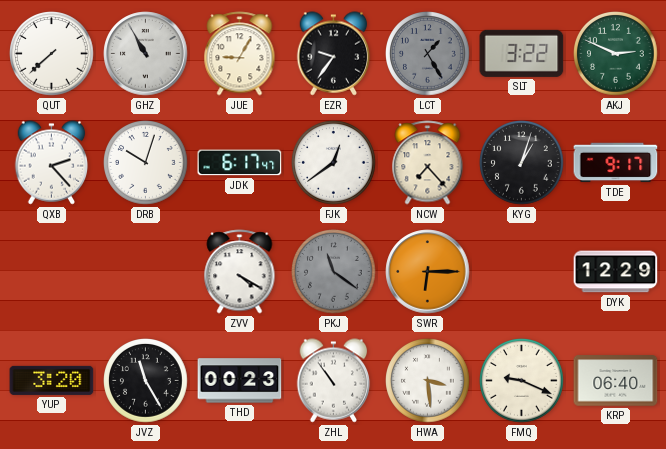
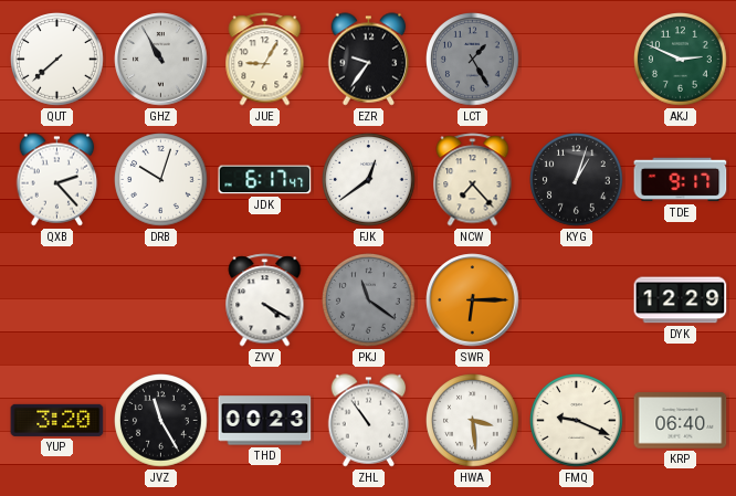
SLT: 3:22 -> none (522, 53)
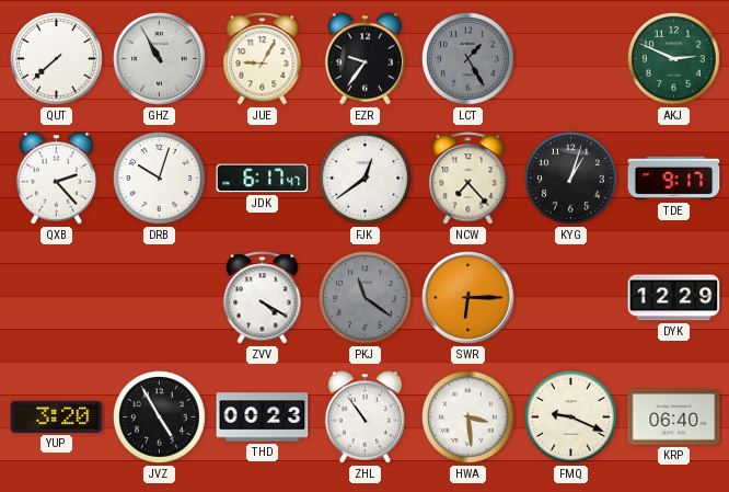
JVZ: 11:25 -> 4:55 (160, 417)
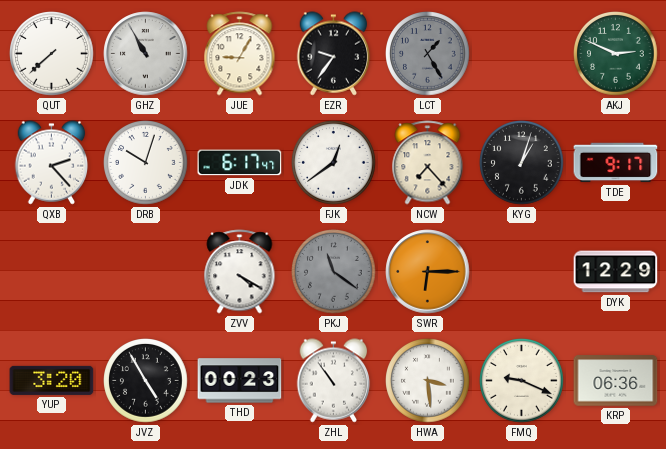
KRP: 06:40 -> 06:36 (616, 381)
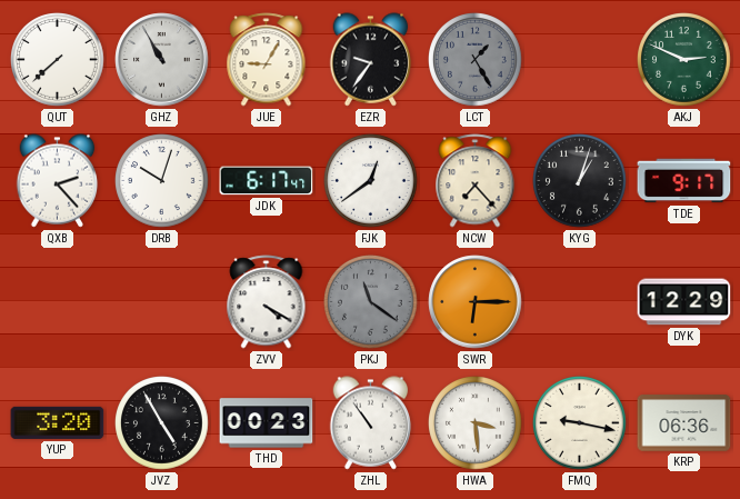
FMQ: 9:19 -> 9:17 (580, 423)
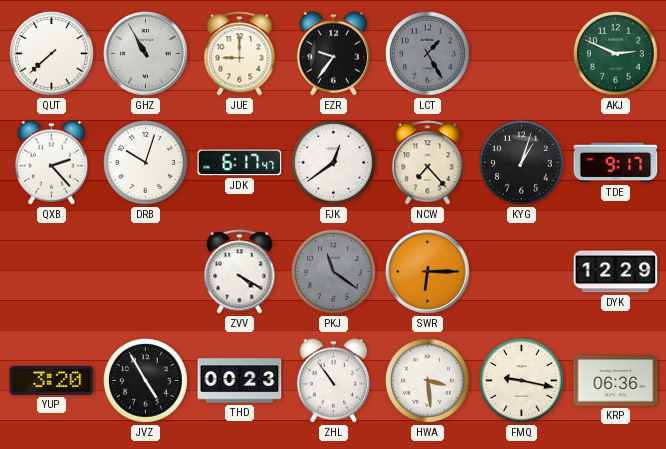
JUE: 9:05 -> 9:00 (240, 54)
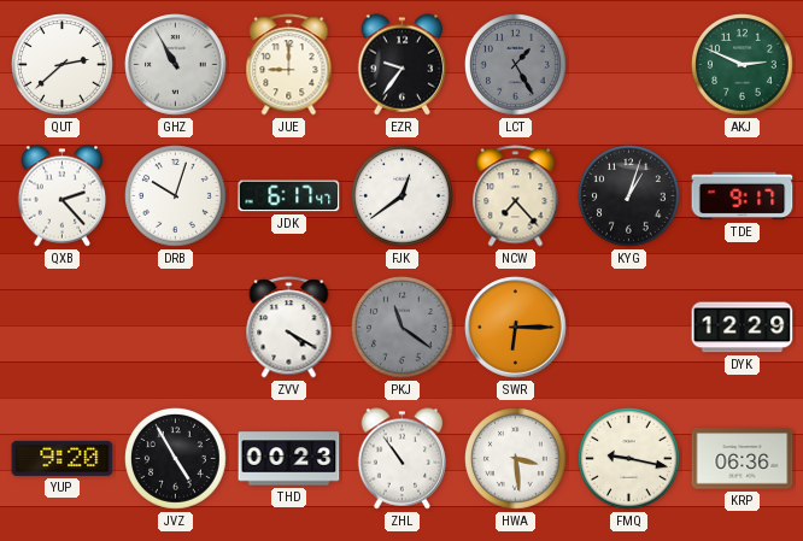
QUT: 7:38 -> 2:38 (63, 65)
YUP: 3:20 -> 9:20 (63, 458)
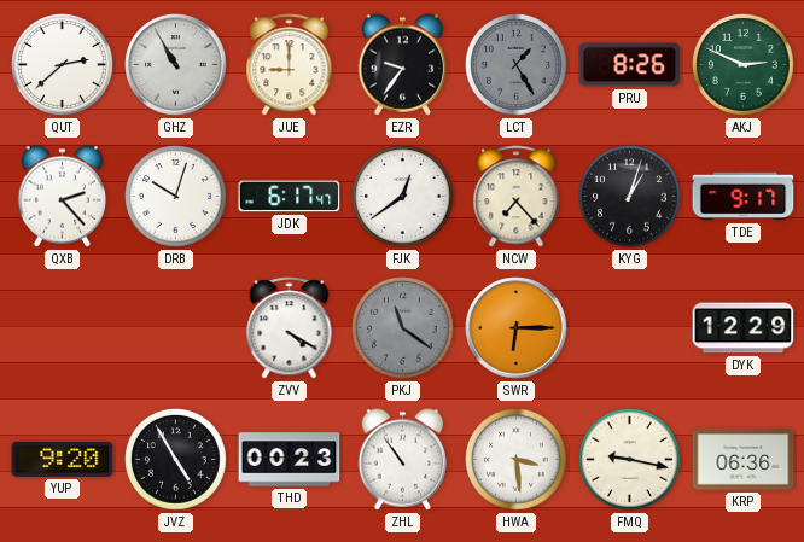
PRU: none -> 8:26 (630, 65)
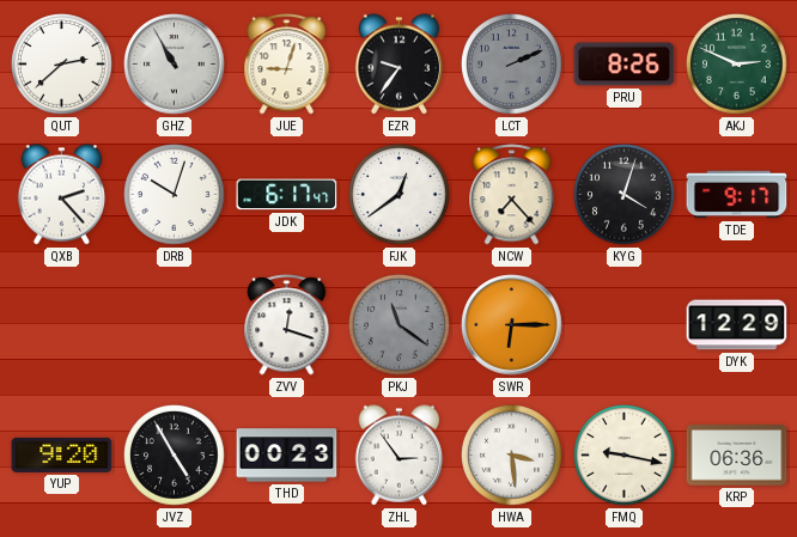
JUE: 9:00 -> 9:03 (287, 65)
LCT: 1:25 -> 2:11 (512, 65)
KYG: 1:03 -> 4:03 (625, 195)
ZVV: 4:20 -> 12:18 (287, 325)
ZHL: 10:54 -> 2:54 (400, 456)
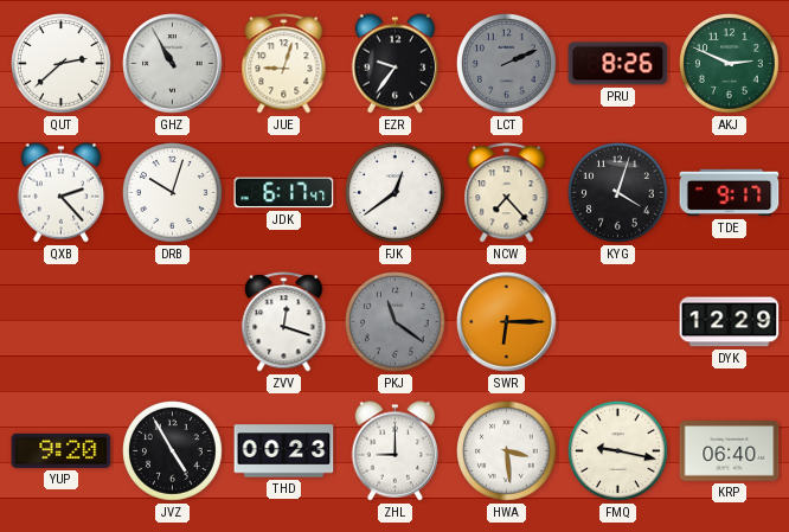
ZHL: 2:54 -> 9:00 (396, 451)
KRP: 06:36 -> 06:40 (730, 451)
